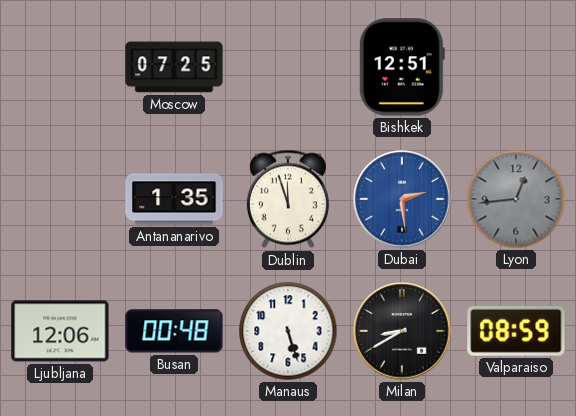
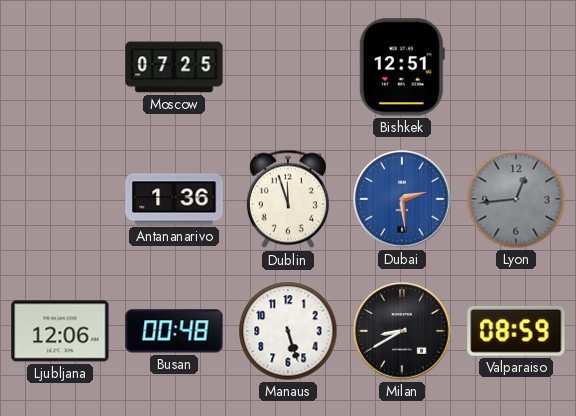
Antananarivo: 1:35 -> 1:36 (174, 199)
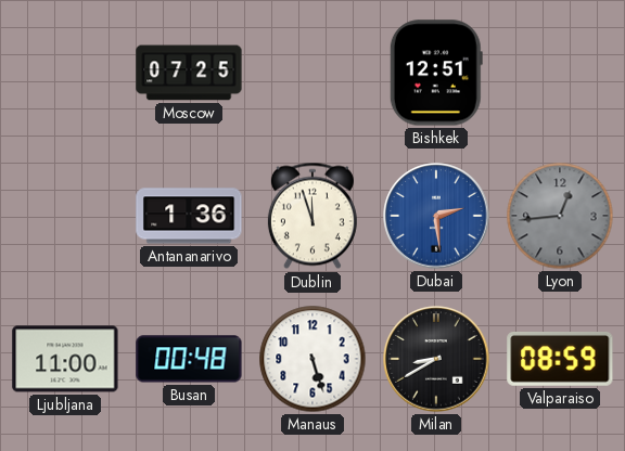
Ljubljana: 12:06 -> 11:00 (65, 359)
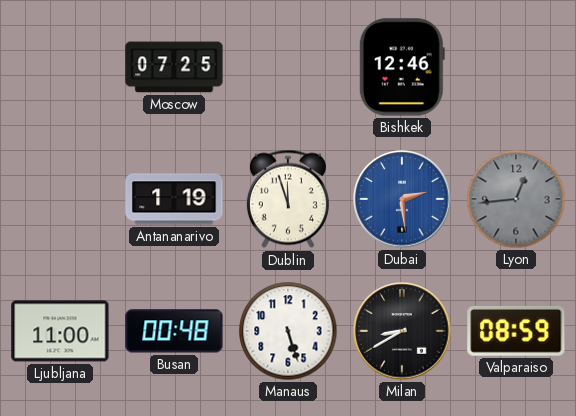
Bishkek: 12:51 -> 12:46 (402, 67)
Antananarivo: 1:36 -> 1:19 (174, 199)
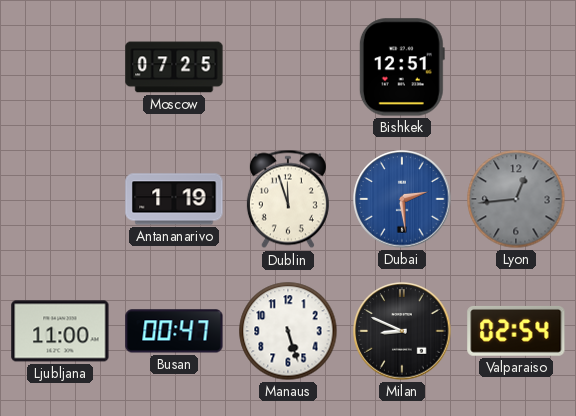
Bishkek: 12:46 -> 12:51 (402, 67)
Busan: 00:48 -> 00:47 (174, 331)
Milan: 8:40 -> 8:49 (402, 331)
Valparaiso: 08:59 -> 02:54 (516, 331)
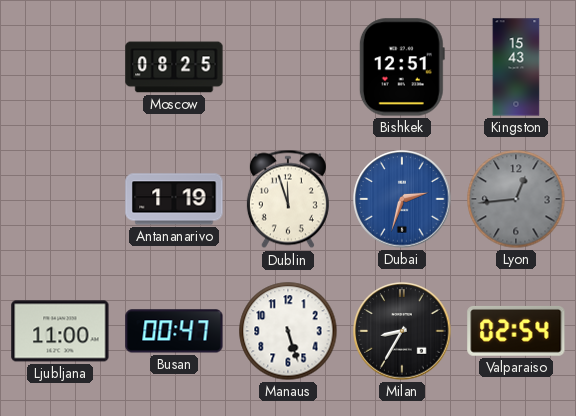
Moscow: 07:25 -> 08:25 (174, 67)
Kingston: none -> 15:43 (516, 67)
Dubai: 2:29 -> 2:33 (402, 199)
Milan: 8:49 -> 8:35 (402, 331)
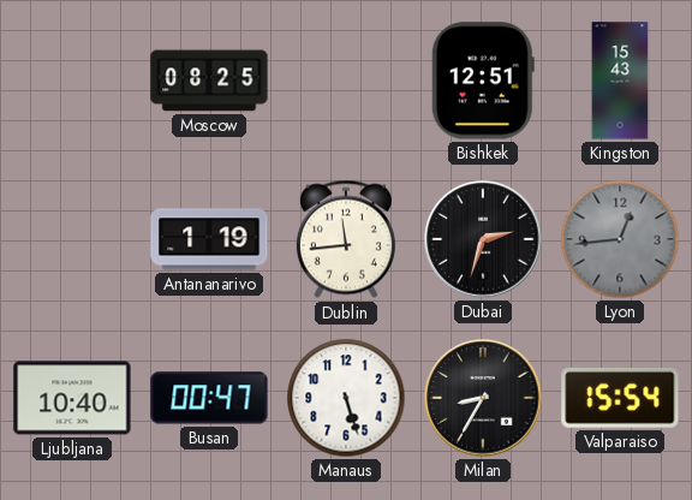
Dublin: 11:57 -> 11:44 (346, 239)
Dubai dial: blue -> black (483, 239)
Ljubljana: 11:00 -> 10:40 (72, 398)
Valparaiso: 02:54 -> 15:54 (620, 398)
